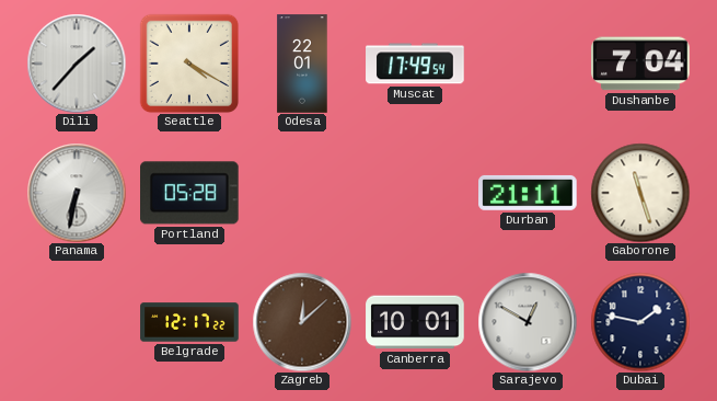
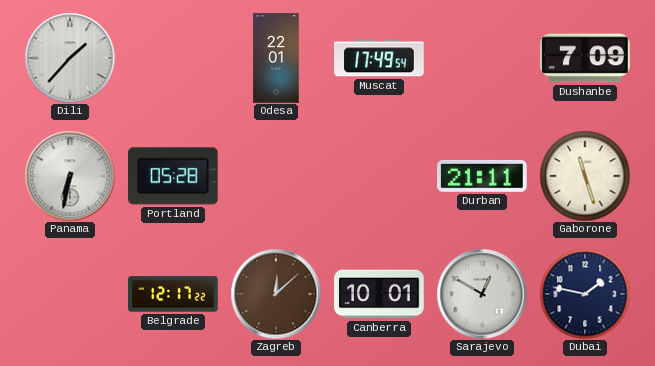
Seattle: 4:20 -> none (189, 64)
Dushanbe: 7:04 -> 7:09 (585, 58)
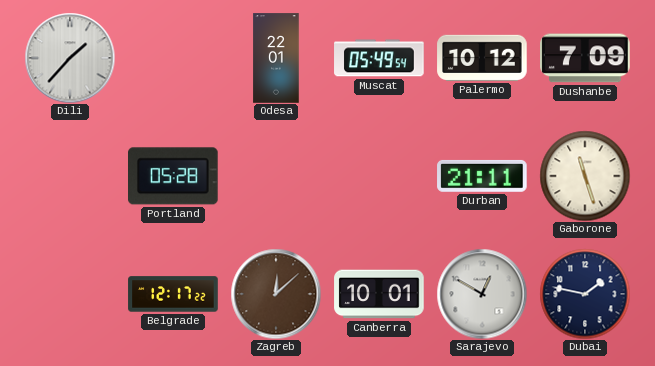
Muscat: 17:49 -> 05:49 (379, 58)
Palermo: none -> 10:12 (482, 58)
Panama: 6:32 -> none (70, 176)
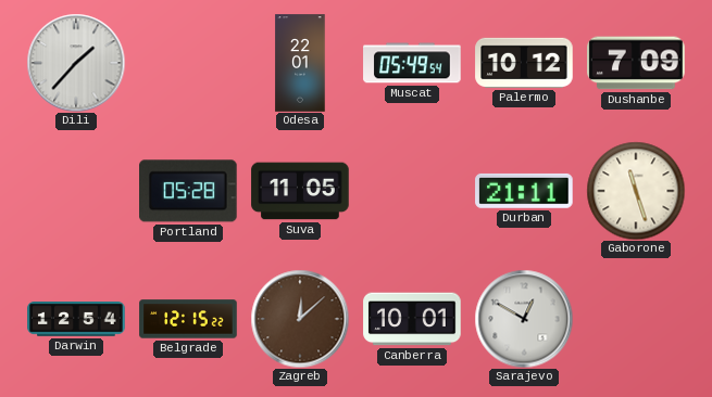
Suva: none -> 11:05 (300, 191)
Darwin: none -> 12:54 (76, 320)
Belgrade: 12:17 -> 12:15 (188, 319)
Dubai: 1:47 -> none (585, 294)
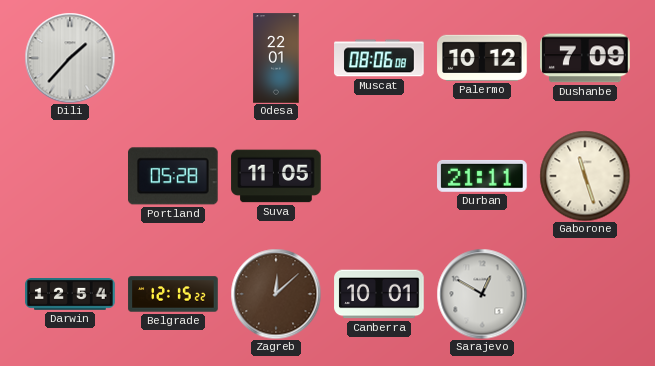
Muscat: 05:49 -> 08:06 (379, 58)
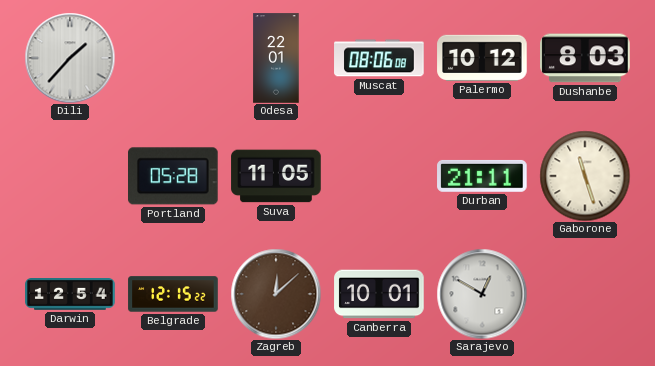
Dushanbe: 7:09 -> 8:03 (585, 58)
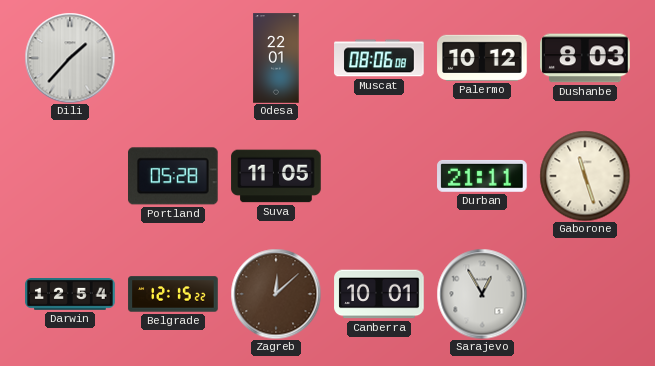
Sarajevo: 12:50 -> 12:55 (482, 294)
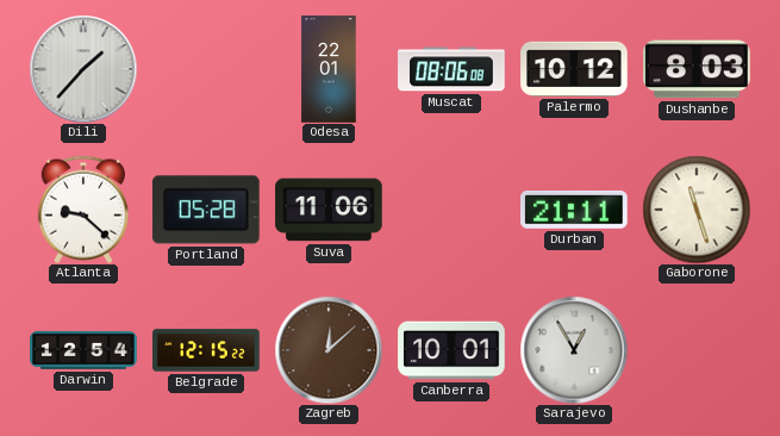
Atlanta: none -> 9:22 (83, 210)
Suva: 11:05 -> 11:06 (329, 210)
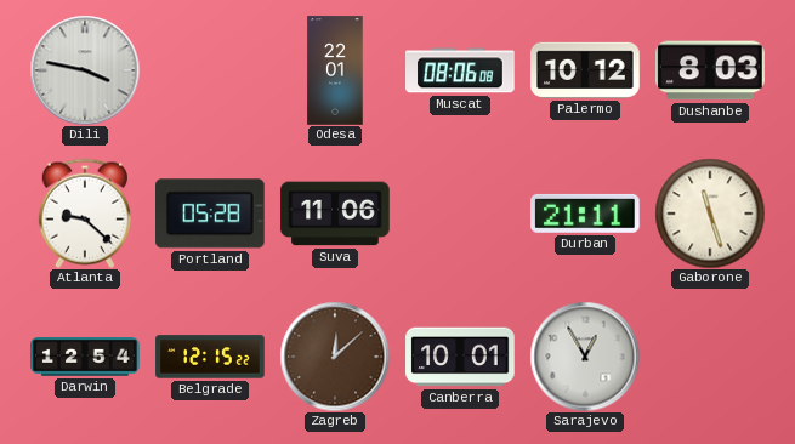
Dili: 1:37 -> 3:47 (85, 70)
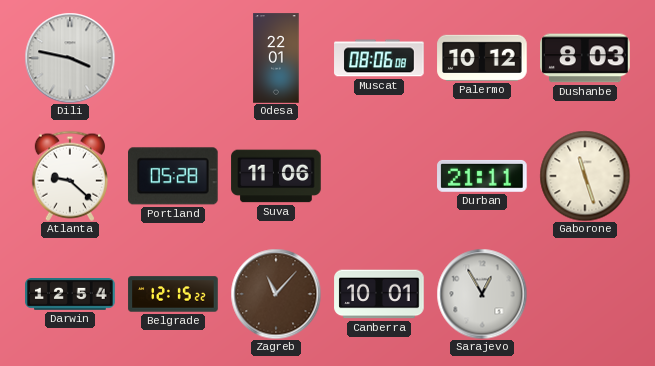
Zagreb: 12:08 -> 11:07 (276, 294)
